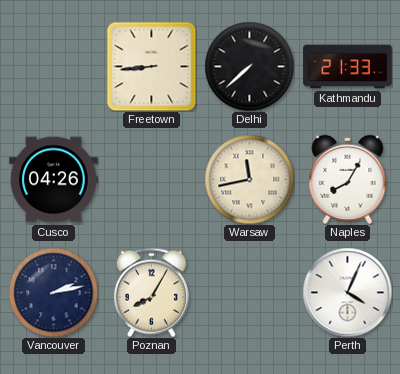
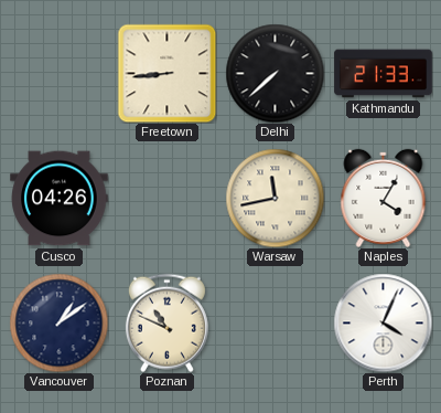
Naples: 8:05 -> 4:05 (384, 198)
Vancouver: 2:13 -> 1:09 (58, 322)
Poznan: 8:05 -> 10:49 (166, 322)
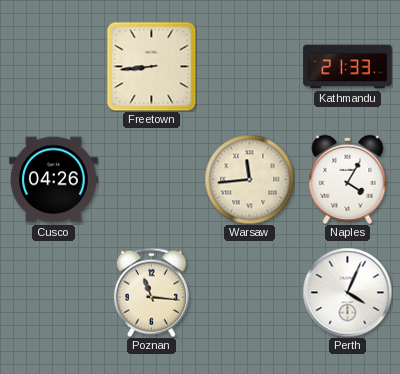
Delhi: 7:38 -> none (275, 73)
Warsaw: 11:43 -> 11:44 (249, 179)
Vancouver: 1:09 -> none (58, 322)
Poznan: 10:49 -> 11:16 (151, 292)
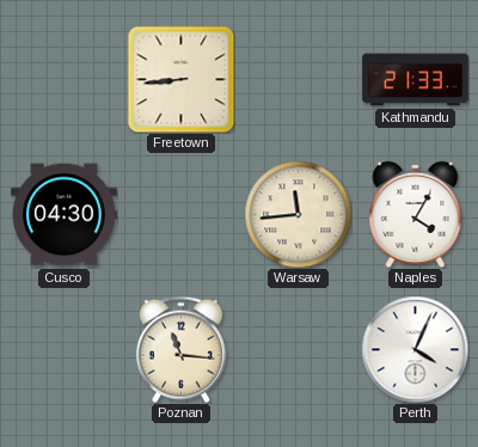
Cusco: 04:26 -> 04:30 (65, 215)
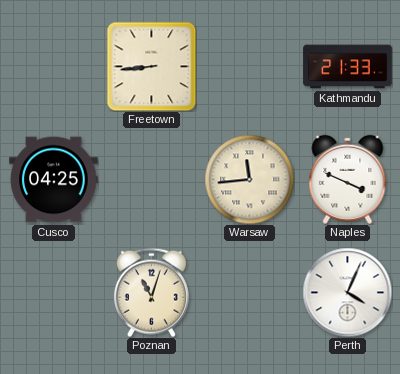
Cusco: 04:30 -> 04:25 (54, 180)
Naples: 4:05 -> 3:49 (348, 179)
Poznan: 11:16 -> 11:03 (151, 292)
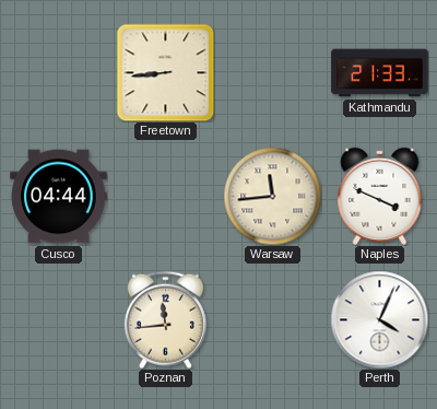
Cusco: 04:25 -> 04:44 (59, 197)
Poznan: 11:03 -> 11:44 (165, 319)
